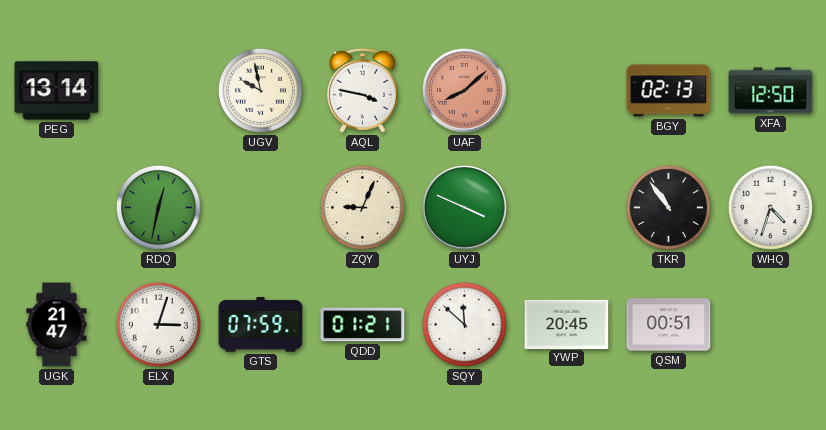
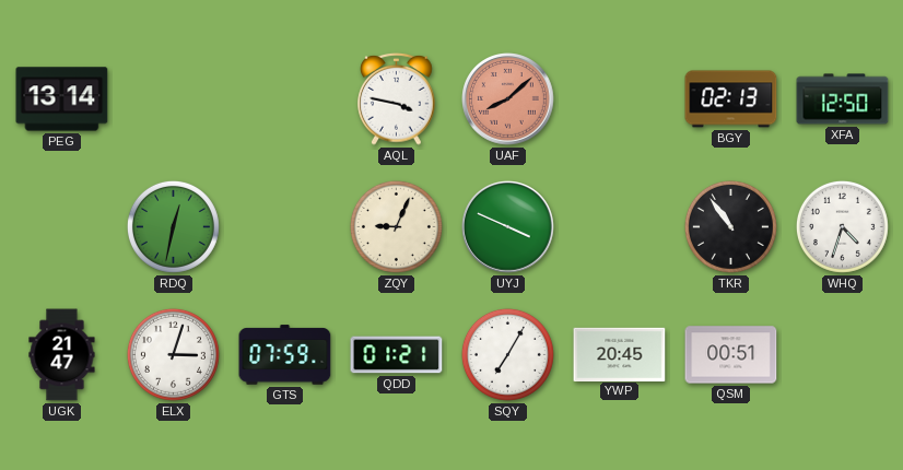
UGV: 9:58 -> none (260, 90)
SQY: 11:52 -> 7:05 (507, 354)
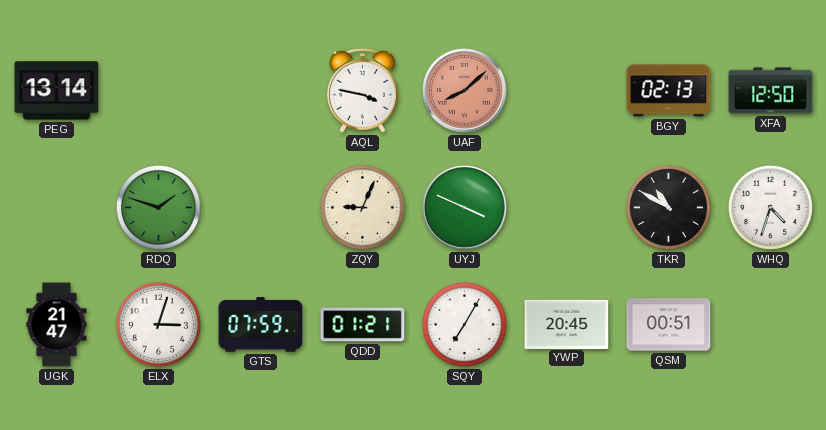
RDQ: 12:32 -> 1:48 (158, 207)
TKR: 10:54 -> 10:50 (668, 207)
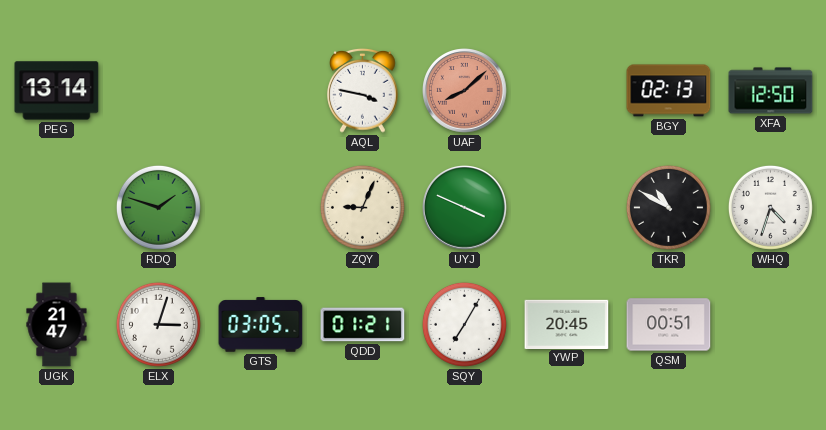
GTS: 07:59 -> 03:05 (261, 325)
